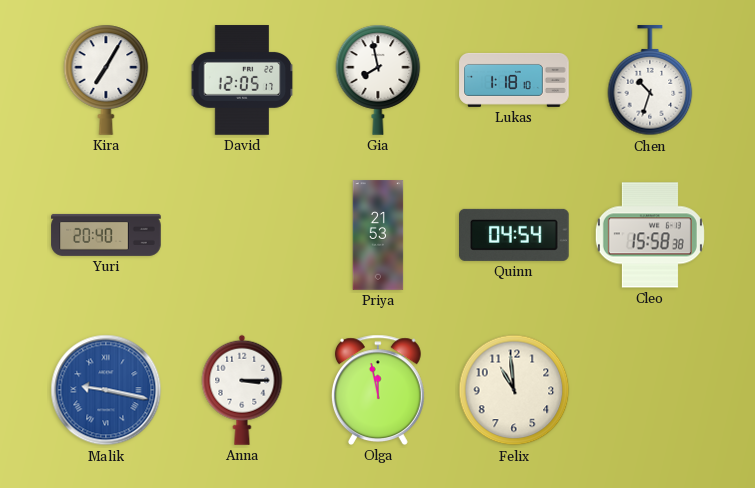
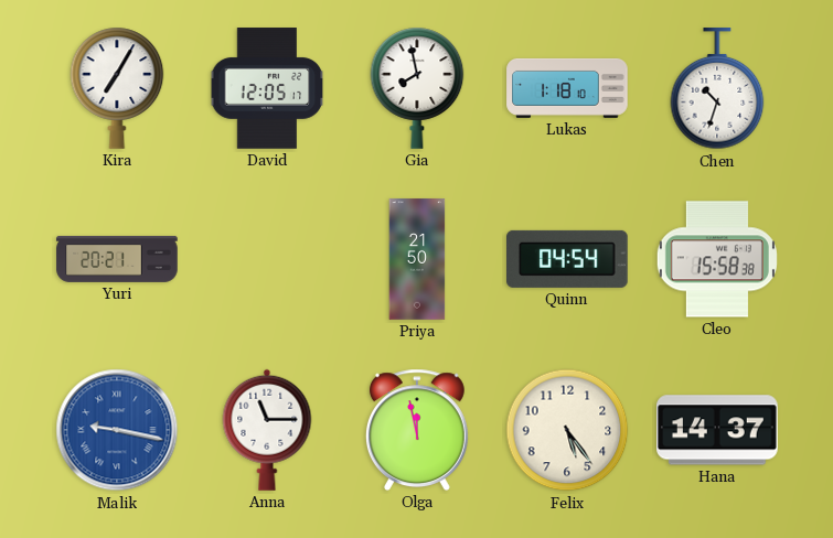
Yuri: 20:40 -> 20:21 (117, 259)
Priya: 21:53 -> 21:50 (417, 259)
Anna: 3:15 -> 11:15 (267, 430)
Felix: 10:59 -> 5:24 (567, 430)
Hana: none -> 14:37 (718, 430)
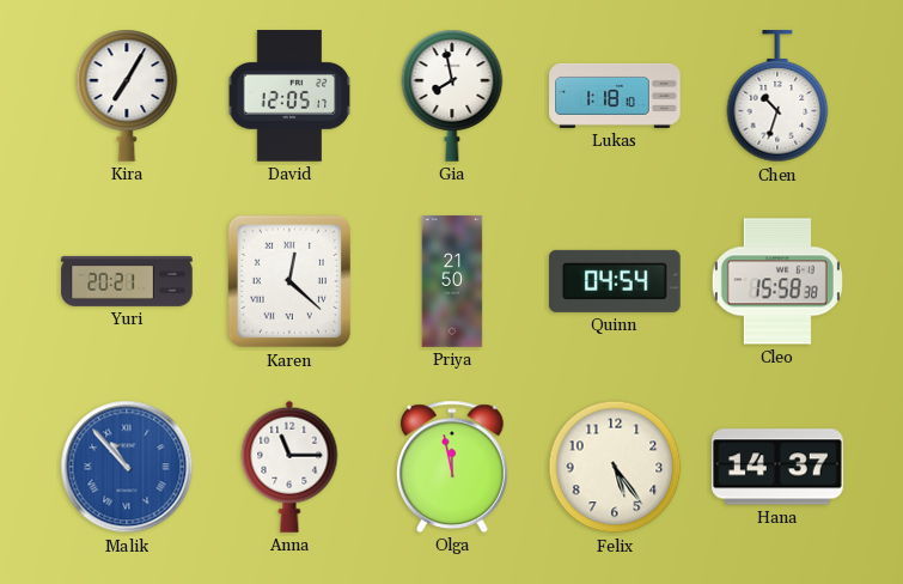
Karen: none -> 12:22 (289, 281)
Malik: 9:17 -> 10:53 (127, 467)
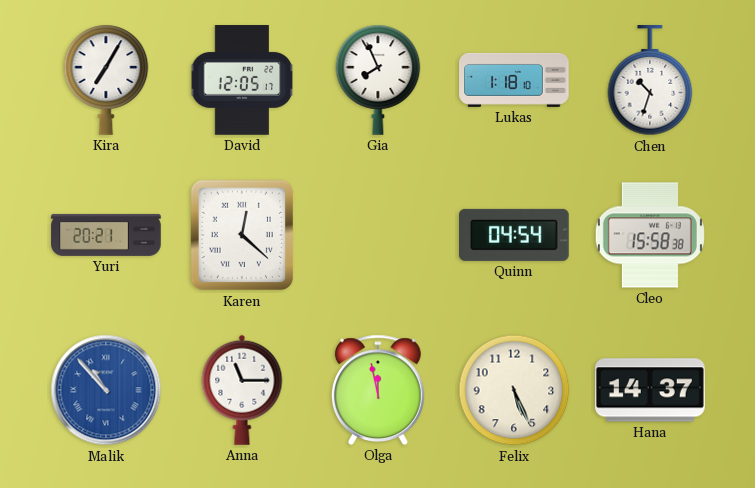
Gia: 7:58 -> 7:56 (378, 80)
Priya: 21:50 -> none (452, 281)
Felix: 5:24 -> 5:26 (514, 390)
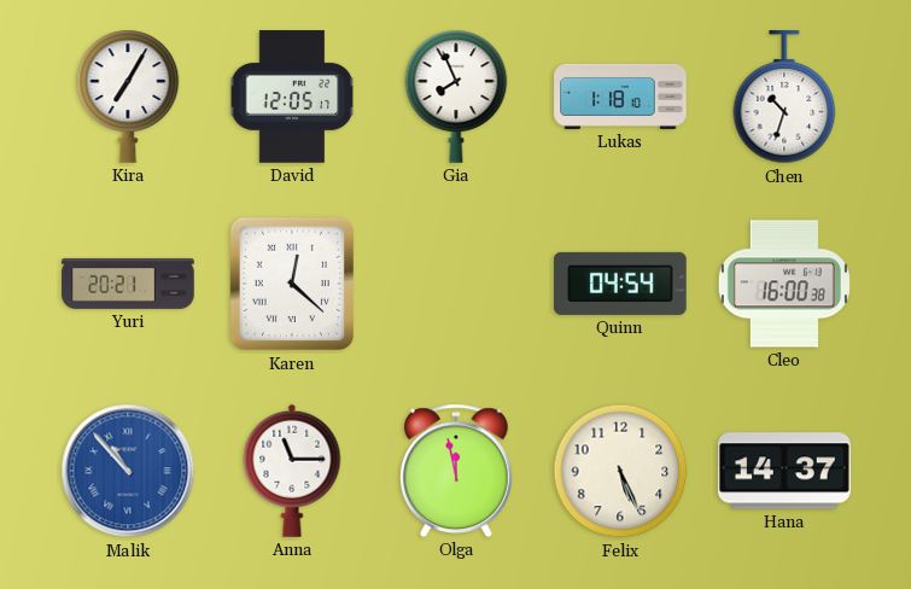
Cleo: 15:58 -> 16:00 (784, 284)
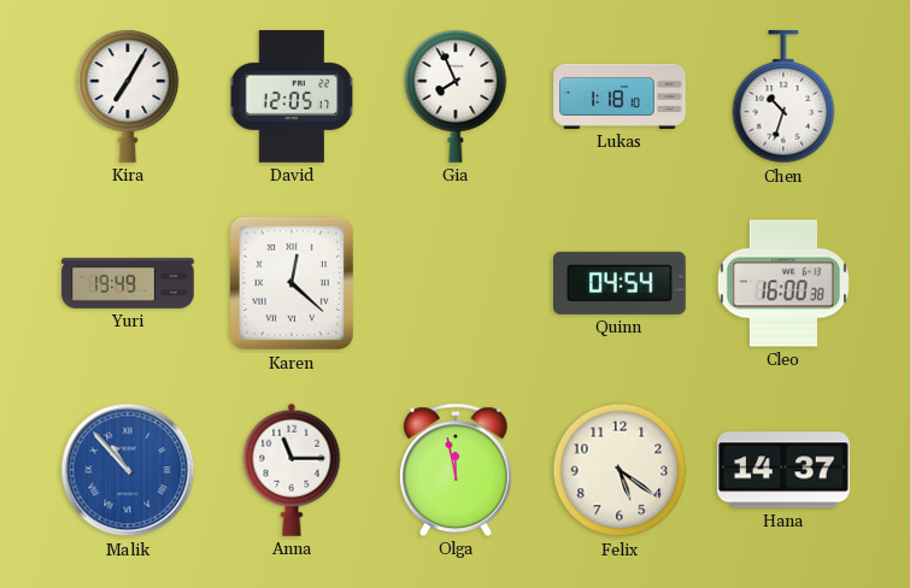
Yuri: 20:21 -> 19:49 (128, 283)
Felix: 5:26 -> 5:21 (620, 470)
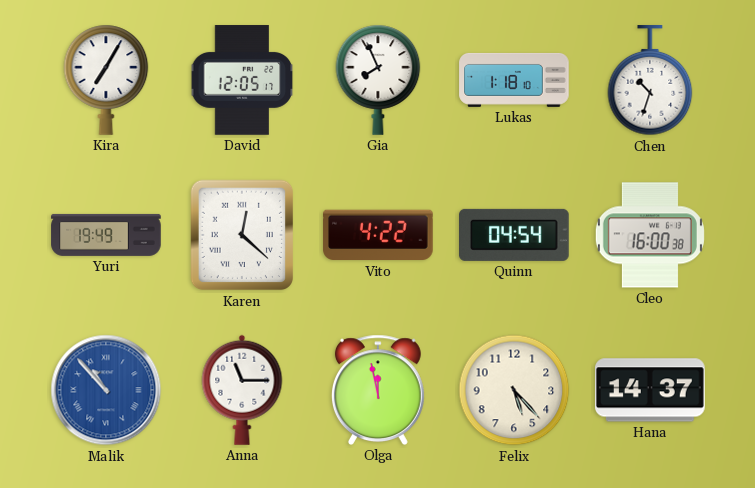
Vito: none -> 4:22 (378, 235)
Felix: 5:21 -> 5:23 (514, 390)
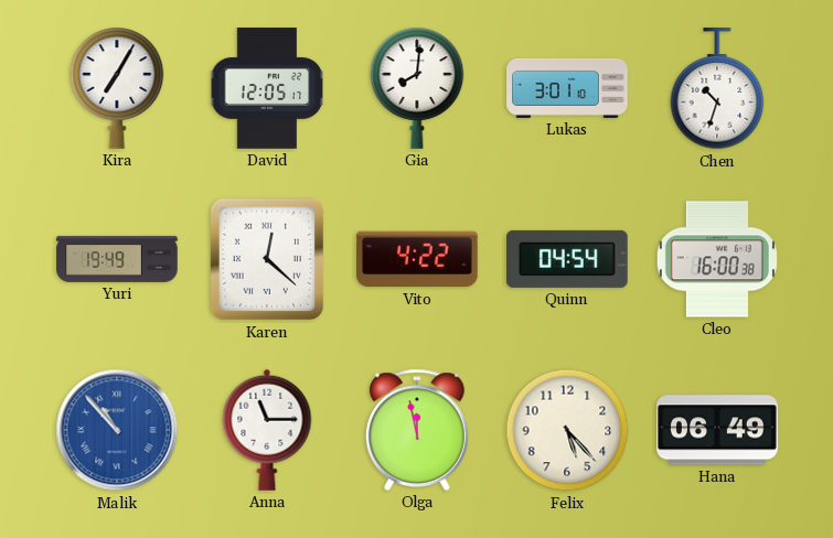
Gia: 7:56 -> 8:01 (417, 88)
Lukas: 1:18 -> 3:01 (567, 88)
Hana: 14:37 -> 06:49 (718, 430)
